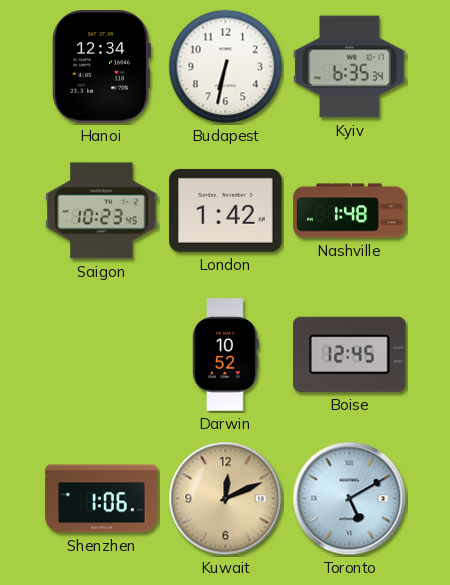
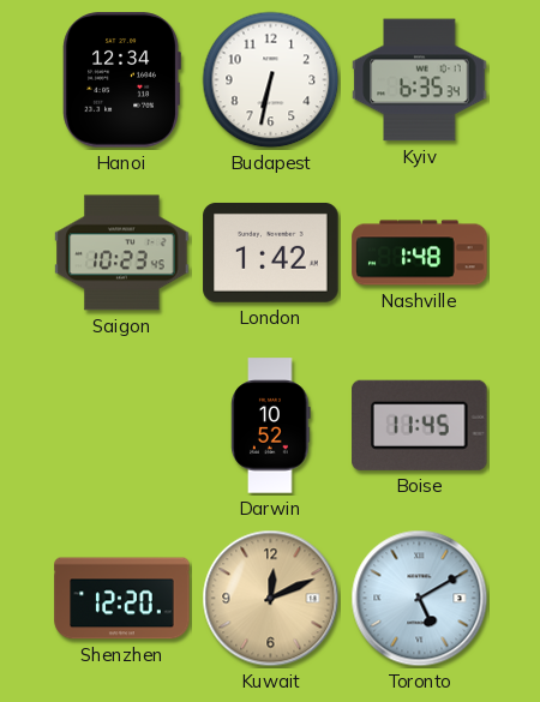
Boise: 12:45 -> 11:45 (420, 425)
Shenzhen: 1:06 -> 12:20 (122, 599)
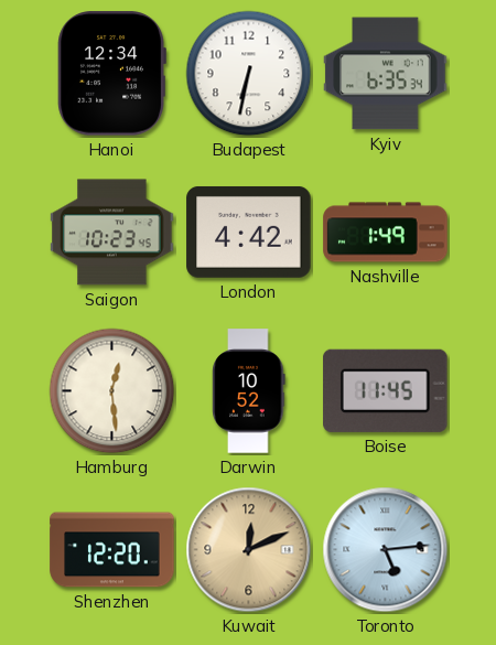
London: 1:42 -> 4:42 (249, 232)
Nashville: 1:48 -> 1:49 (386, 233)
Hamburg: none -> 12:29 (112, 391)
Toronto: 5:10 -> 5:14 (386, 550)
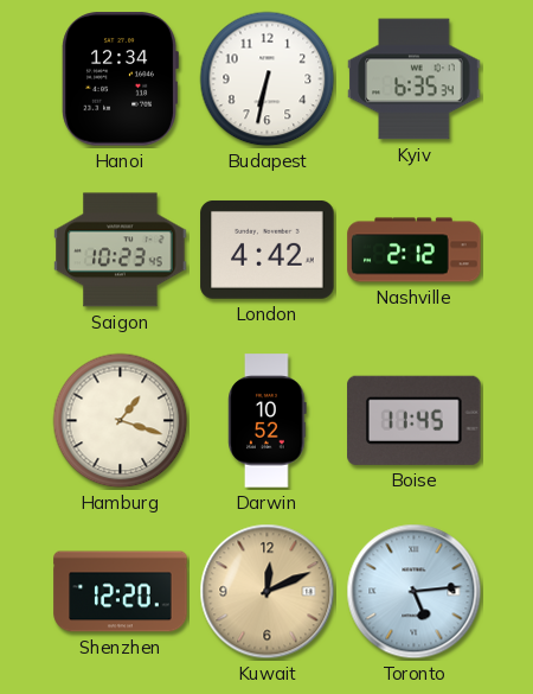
Nashville: 1:49 -> 2:12 (415, 250)
Hamburg: 12:29 -> 1:18 (121, 421)
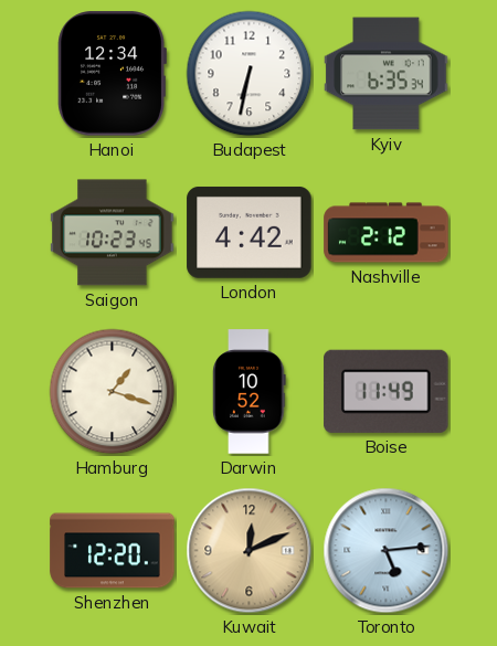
Boise: 11:45 -> 11:49 (387, 391)
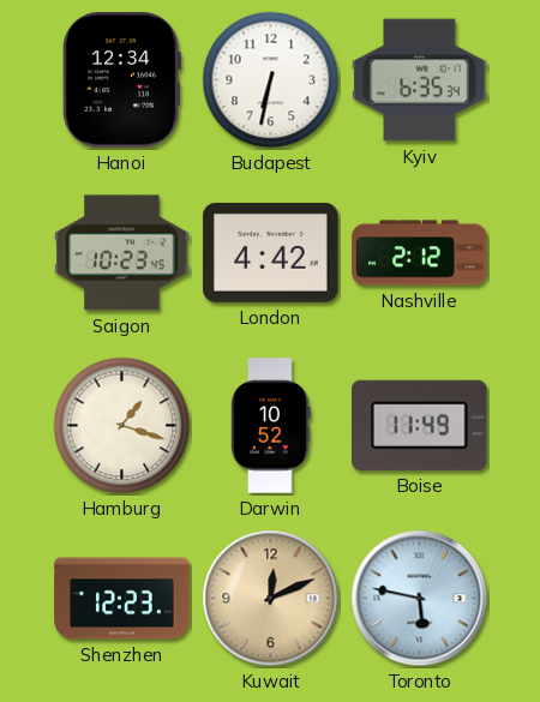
Shenzhen: 12:20 -> 12:23 (122, 599)
Toronto: 5:14 -> 5:47 (420, 599)
